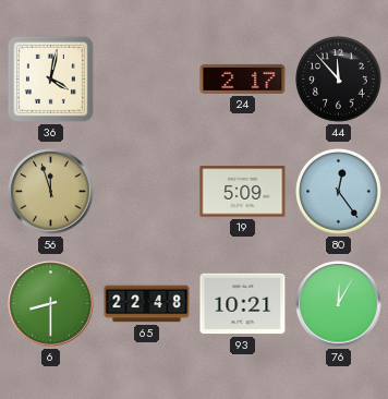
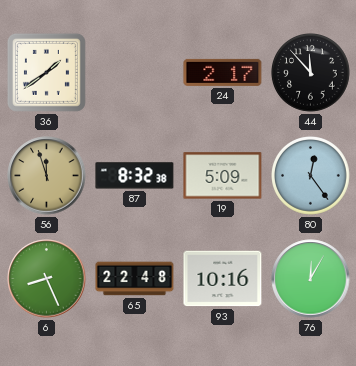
36: 4:02 -> 1:39 (46, 72)
87: none -> 8:32 (135, 176)
6: 8:30 -> 8:26 (47, 279)
93: 10:21 -> 10:16 (223, 279)
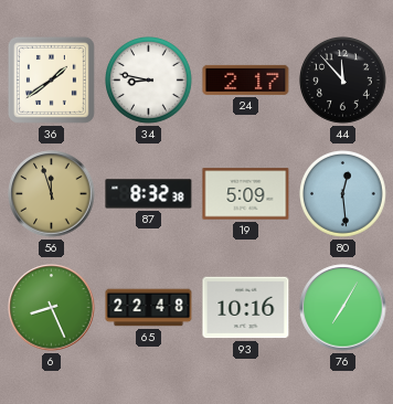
34: none -> 8:47 (149, 81)
80: 12:24 -> 12:29 (343, 194)
76: 12:05 -> 7:05 (343, 308)
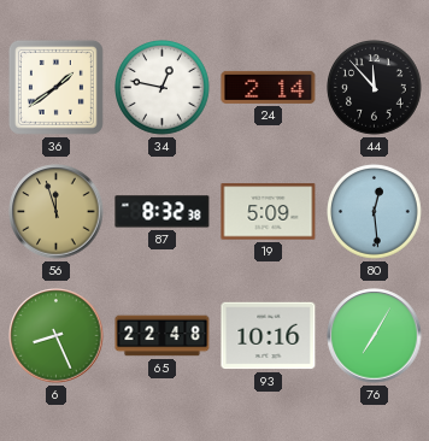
34: 8:47 -> 12:47 (163, 88)
24: 2:17 -> 2:14 (269, 87)
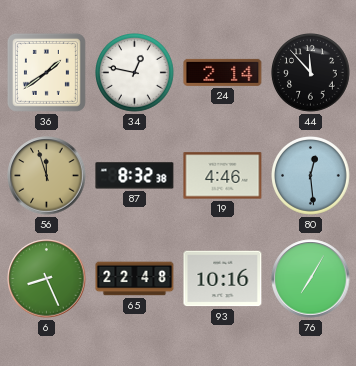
19: 5:09 -> 4:46 (223, 176)
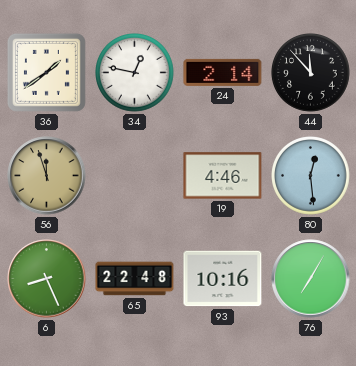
87: 8:32 -> none (135, 176)
